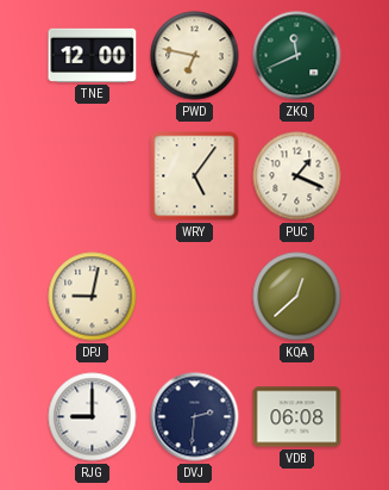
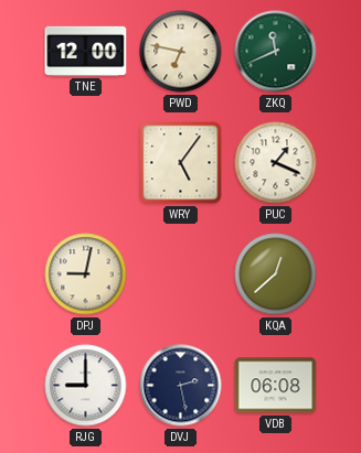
DVJ: 2:31 -> 2:28 (181, 386)
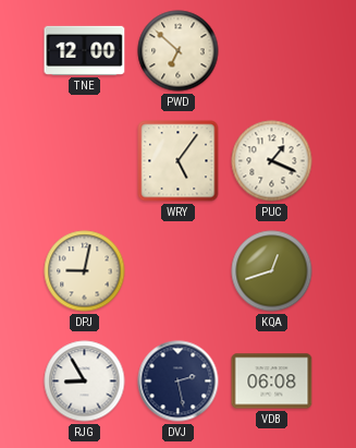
PWD: 6:47 -> 6:52 (179, 51)
ZKQ: 11:41 -> none (276, 52)
KQA: 12:38 -> 12:42 (272, 271)
RJG: 9:00 -> 8:55 (85, 382)
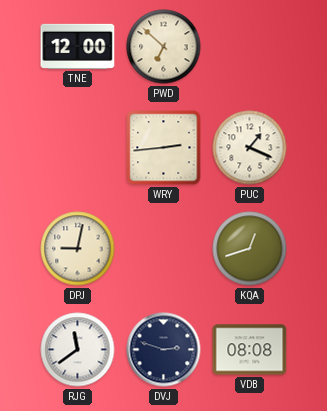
WRY: 5:06 -> 2:44 (164, 148)
RJG: 8:55 -> 11:39 (78, 350)
DVJ: 2:28 -> 2:48 (164, 350)
VDB: 06:08 -> 08:08 (250, 350)
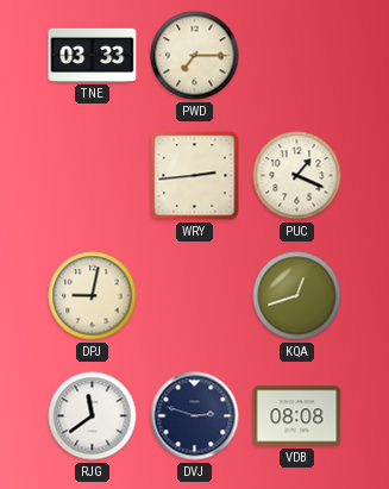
TNE: 12:00 -> 03:33 (93, 55)
PWD: 6:52 -> 7:15 (195, 56)
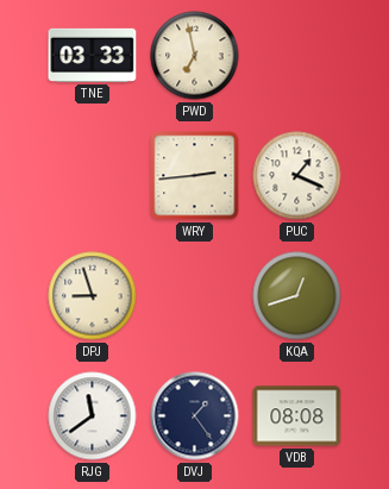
PWD: 7:15 -> 6:58 (195, 56)
DPJ: 9:02 -> 8:57 (93, 296)
DVJ: 2:48 -> 1:24 (195, 416)
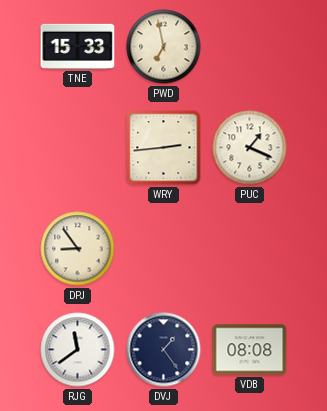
TNE: 03:33 -> 15:33 (78, 46)
DPJ: 8:57 -> 8:54 (78, 249)
KQA: 12:42 -> none (297, 296)
